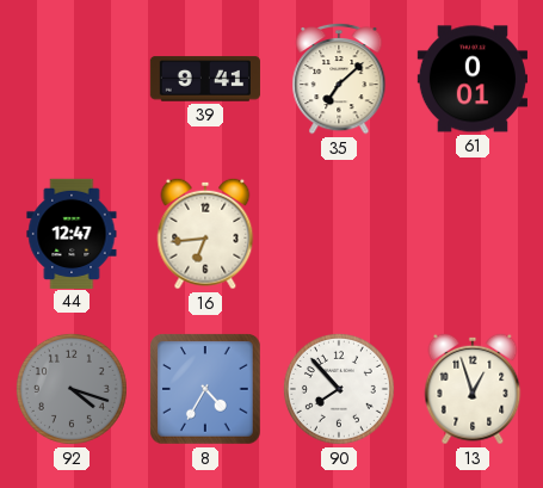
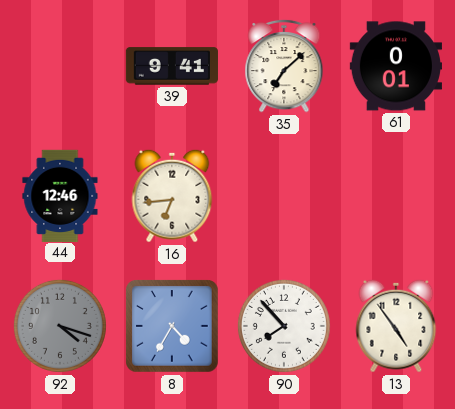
44: 12:47 -> 12:46 (60, 195)
13: 12:57 -> 4:54 (396, 326)
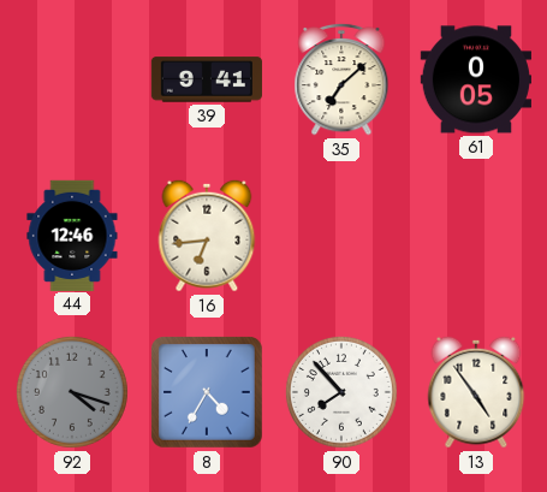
61: 0:01 -> 0:05 (475, 79)
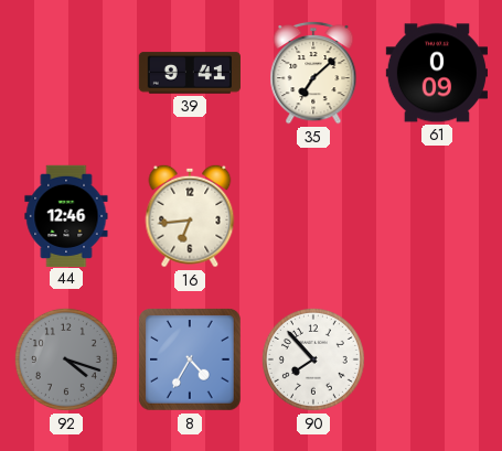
61: 0:05 -> 0:09 (436, 73)
13: 4:54 -> none (476, 392)
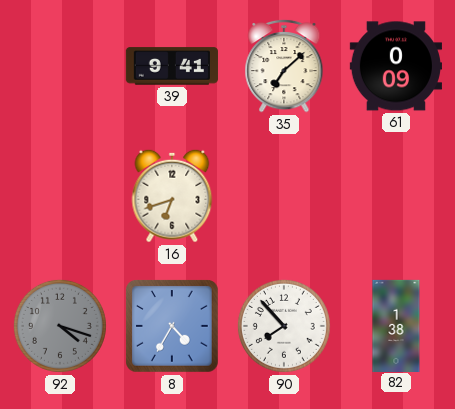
44: 12:46 -> none (66, 215)
16: 6:44 -> 6:42 (172, 196)
82: none -> 1:38 (396, 325)
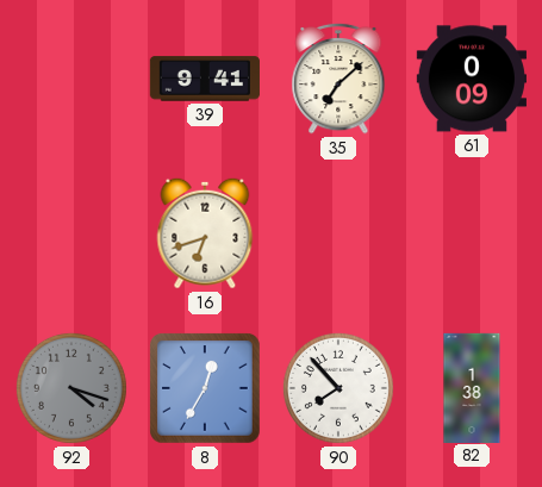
8: 4:35 -> 12:35 (205, 388)
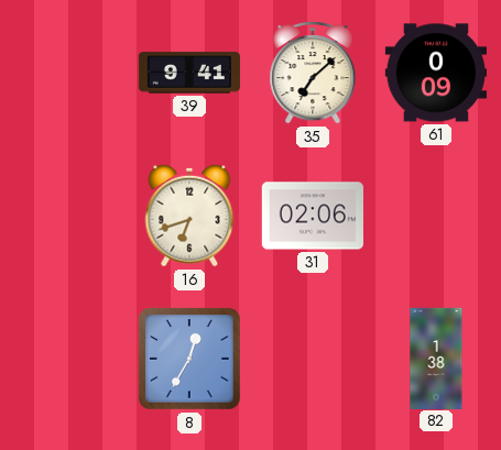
31: none -> 02:06 (313, 216)
92: 4:18 -> none (71, 388)
90: 7:53 -> none (338, 388)
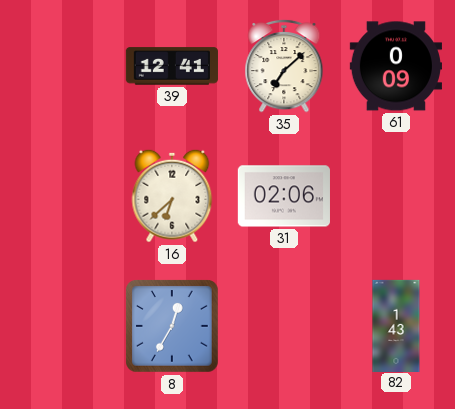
39: 9:41 -> 12:41 (172, 66)
16: 6:42 -> 6:38 (172, 196)
82: 1:38 -> 1:43 (396, 325)
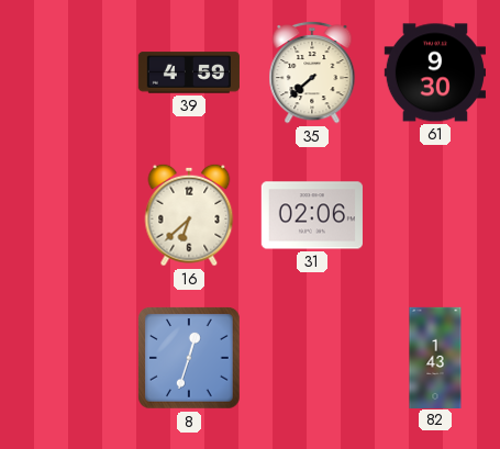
39: 12:41 -> 4:59 (189, 72)
35: 7:08 -> 7:38 (312, 72)
61: 0:09 -> 9:30 (434, 72)
8: 12:35 -> 12:33 (189, 358)
